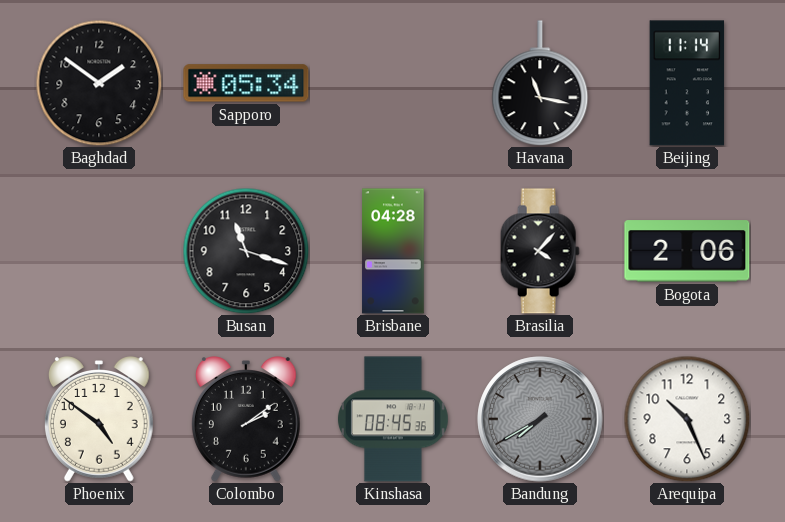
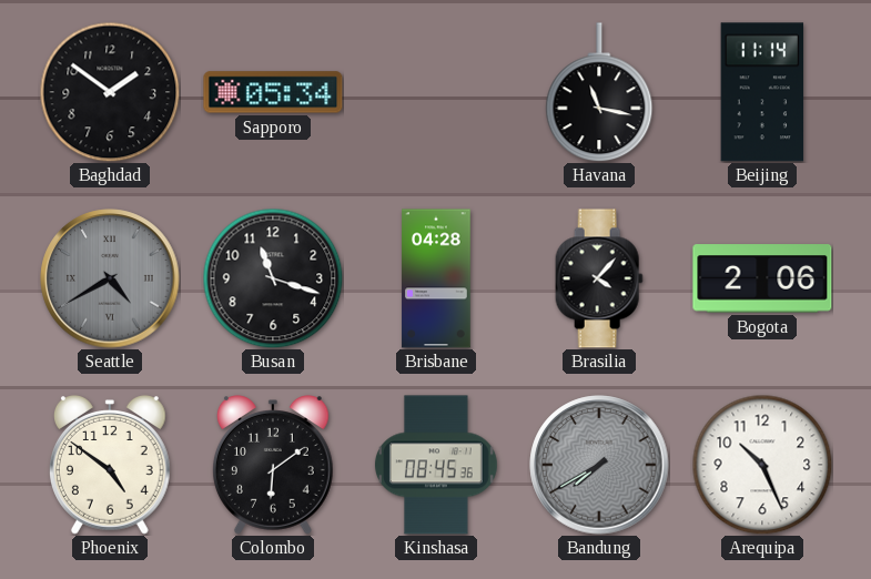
Seattle: none -> 4:40 (110, 278)
Colombo: 2:09 -> 6:09 (273, 465)
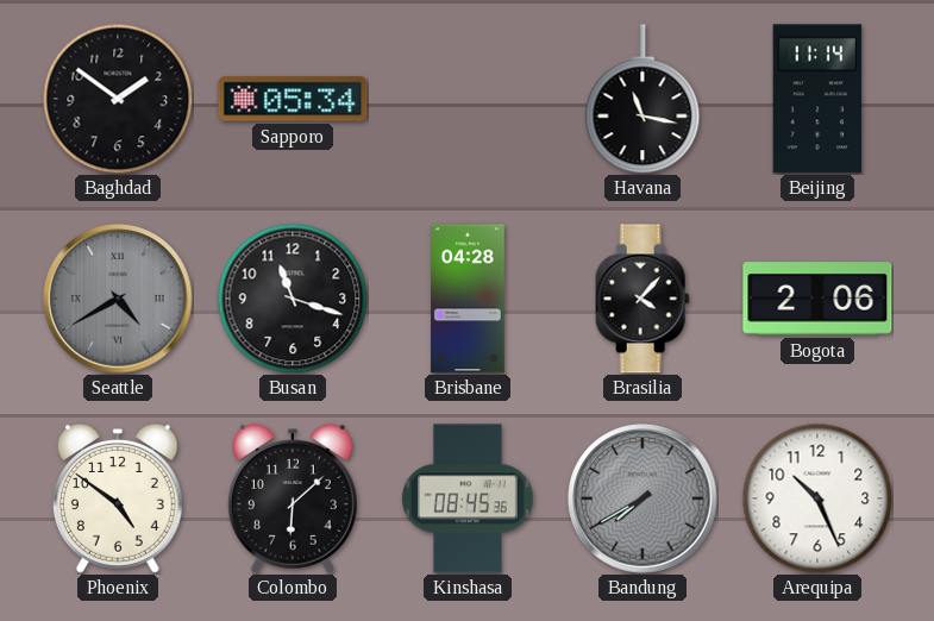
Colombo: 6:09 -> 6:08 (293, 498)
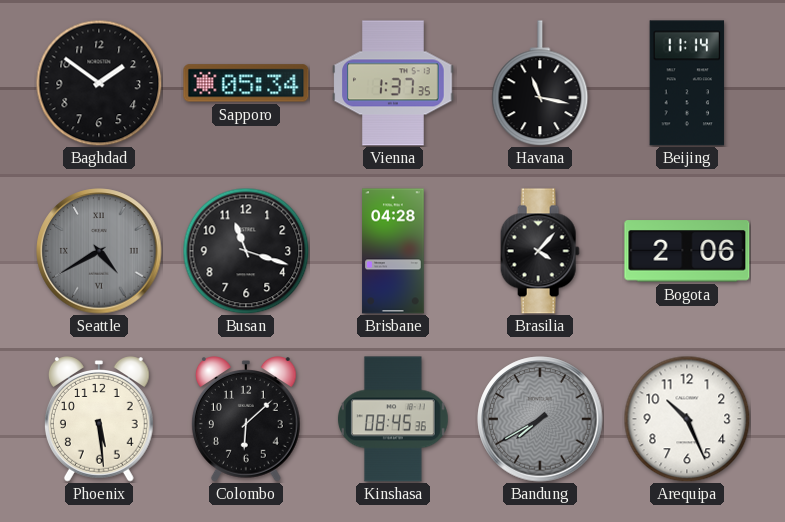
Vienna: none -> 1:37 (393, 83)
Phoenix: 4:51 -> 5:29 (99, 419)
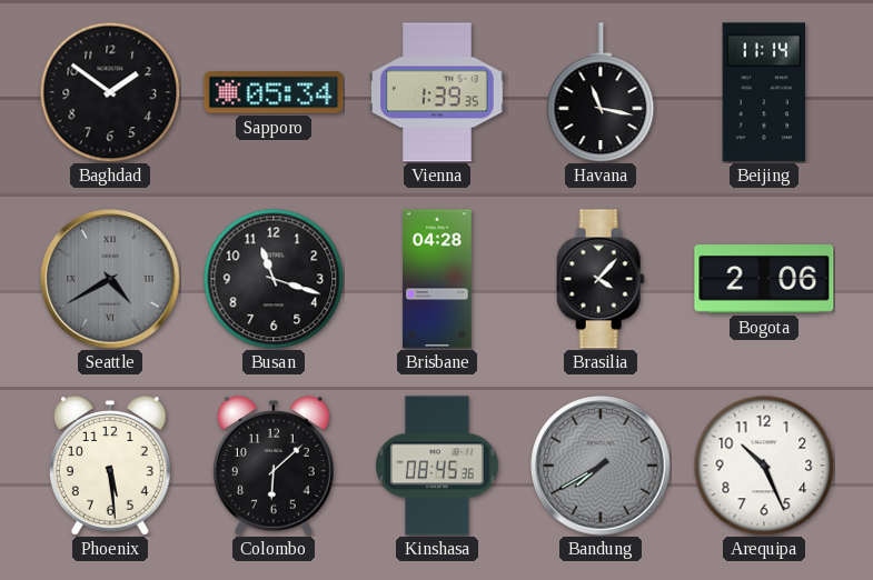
Vienna: 1:37 -> 1:39 (437, 92)
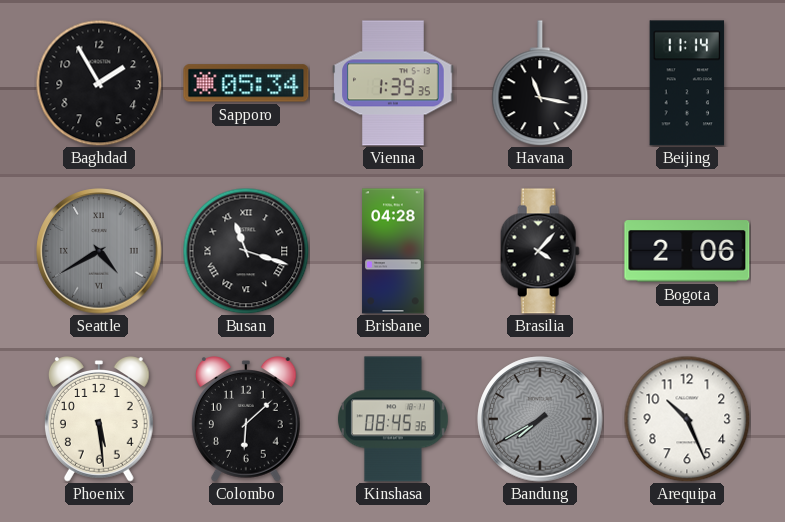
Baghdad: 1:51 -> 1:55 (99, 83)
Busan numerals: Arabic -> Roman (246, 251)
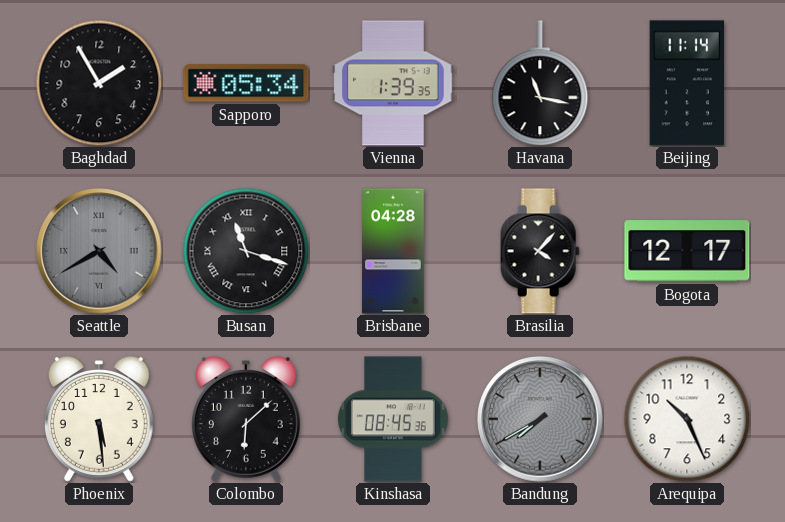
Bogota: 2:06 -> 12:17 (687, 251)
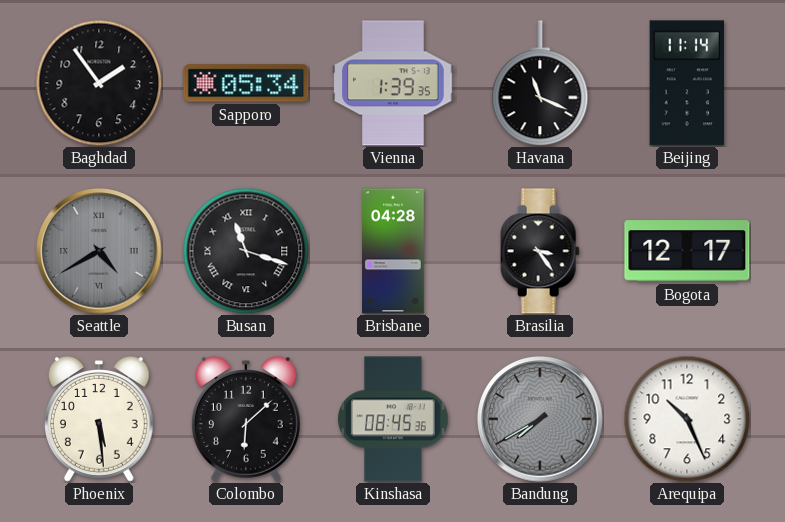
Baghdad: 1:55 -> 1:54 (99, 83)
Havana: 11:17 -> 11:19 (540, 83)
Brasilia: 4:07 -> 3:24 (540, 251)
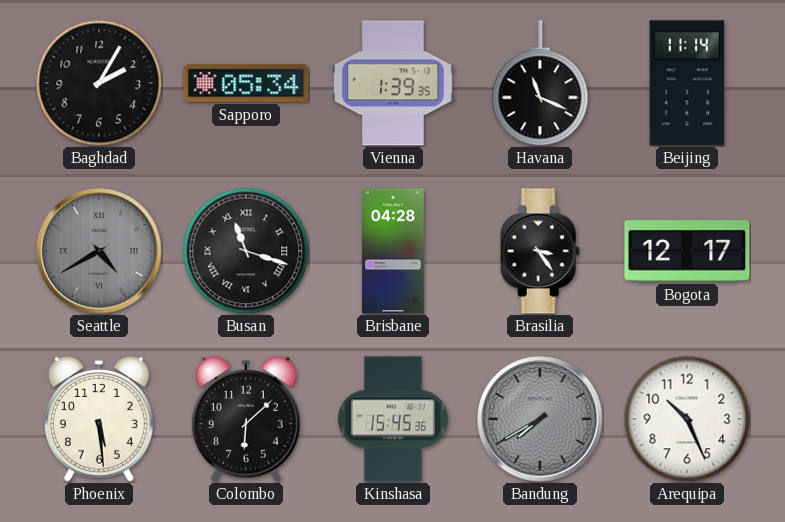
Baghdad: 1:54 -> 2:05 (99, 83)
Kinshasa: 08:45 -> 15:45 (393, 419)
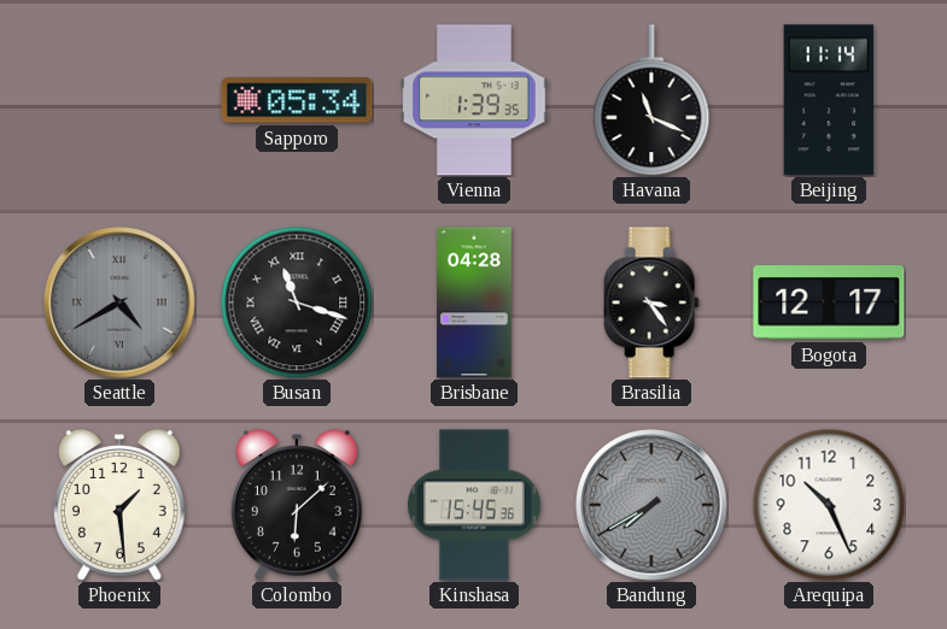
Baghdad: 2:05 -> none (99, 83)
Phoenix: 5:29 -> 1:29 (119, 505)
